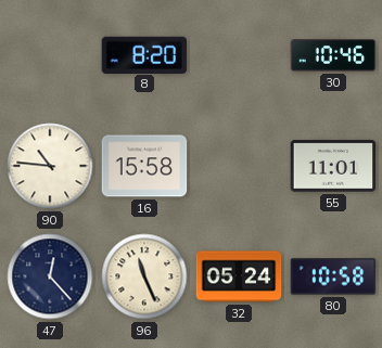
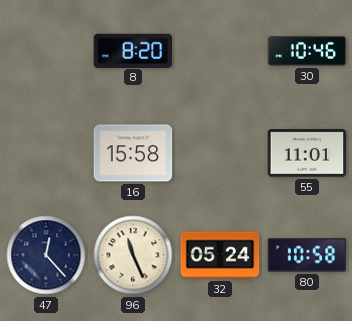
90: 10:46 -> none (50, 166)
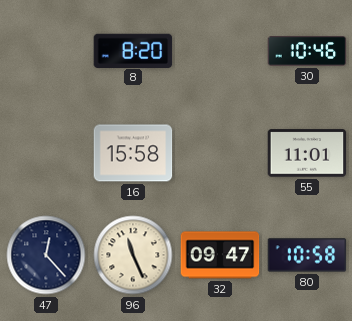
32: 05:24 -> 09:47 (220, 255)
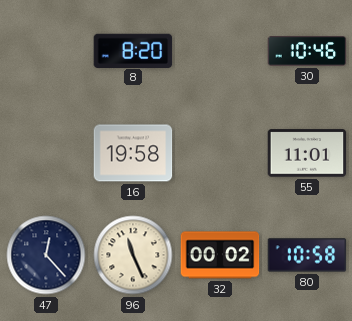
16: 15:58 -> 19:58 (133, 153)
32: 09:47 -> 00:02 (220, 255)
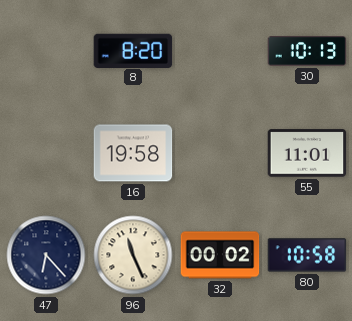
30: 10:46 -> 10:13 (307, 51)
47: 12:23 -> 6:23 (46, 255)
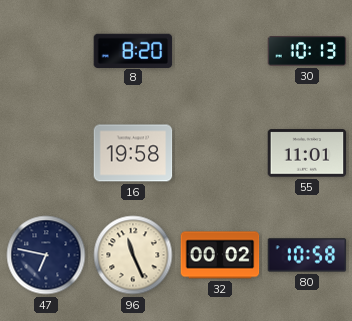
47: 6:23 -> 6:47 (46, 255)
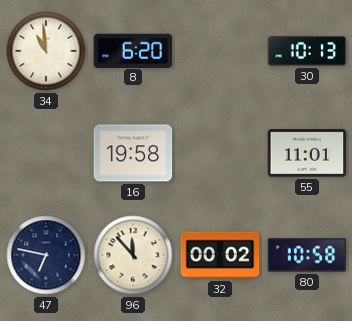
34: none -> 10:59 (46, 51)
8: 8:20 -> 6:20 (133, 50)
96: 11:26 -> 11:53 (133, 255)
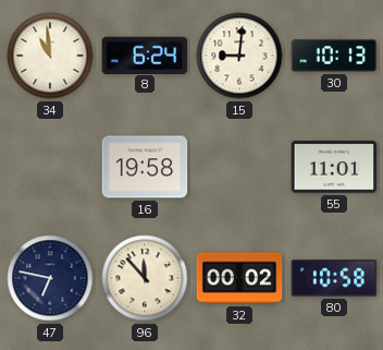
8: 6:20 -> 6:24 (145, 55)
15: none -> 9:01 (239, 56)
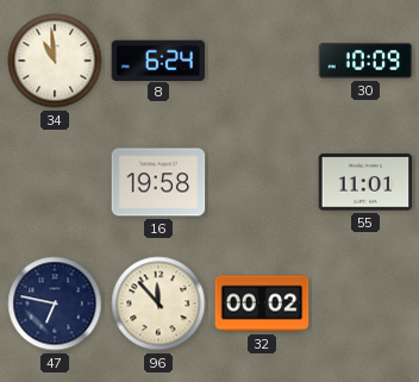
15: 9:01 -> none (239, 56)
30: 10:13 -> 10:09 (365, 61)
80: 10:58 -> none (334, 278)
